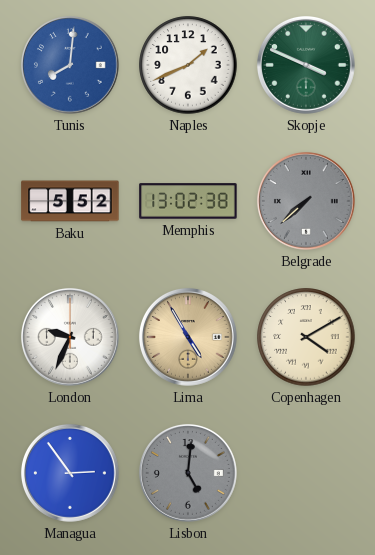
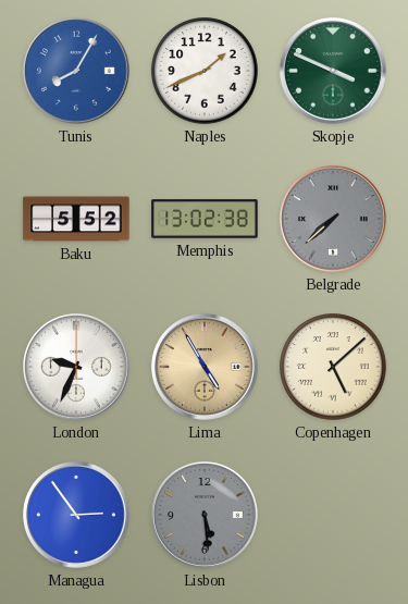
Tunis: 8:01 -> 8:05 (76, 71)
Copenhagen: 4:10 -> 5:08 (333, 367)
Lisbon: 5:01 -> 5:29 (205, 515)
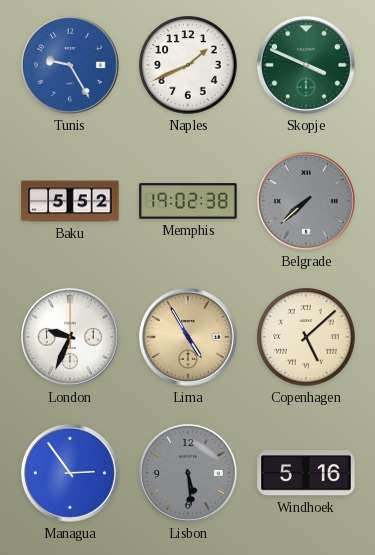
Tunis: 8:05 -> 9:25 (70, 65)
Memphis: 13:02 -> 19:02 (188, 201)
Windhoek: none -> 5:16 (306, 473)
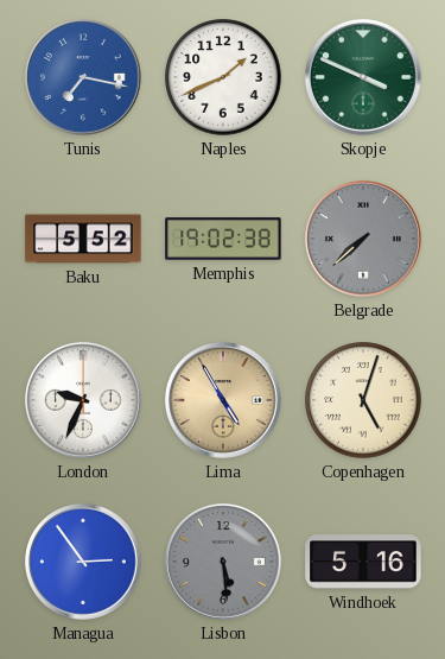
Tunis: 9:25 -> 7:17 (83, 77)
Copenhagen: 5:08 -> 5:03 (363, 400)
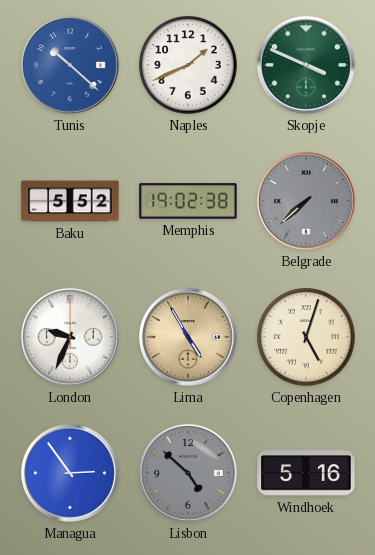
Tunis: 7:17 -> 10:22 (70, 65)
Lisbon: 5:29 -> 4:52 (188, 473)
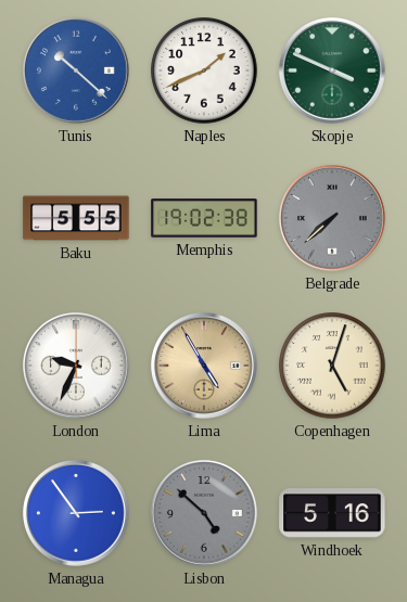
Baku: 5:52 -> 5:55 (76, 218)
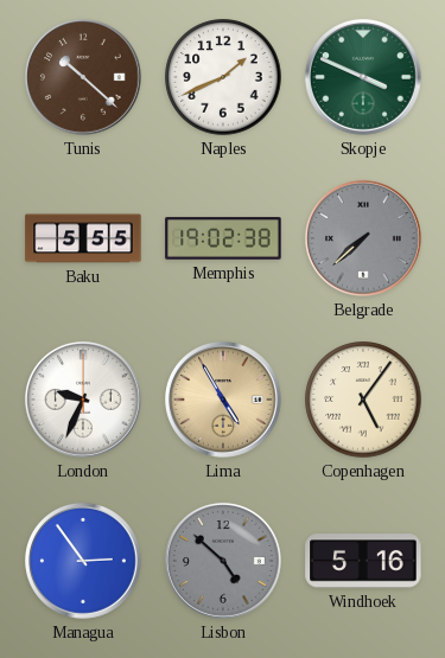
Tunis dial: blue -> brown (83, 77)
Copenhagen: 5:03 -> 5:06 (363, 400)
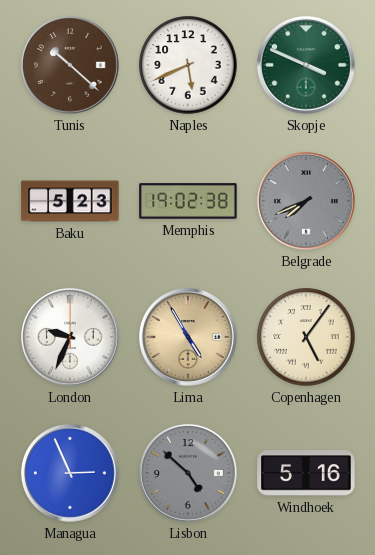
Naples: 1:41 -> 5:41 (188, 65)
Baku: 5:55 -> 5:23 (70, 201)
Belgrade: 7:38 -> 7:41 (306, 201)
Managua: 2:54 -> 2:56 (70, 473)
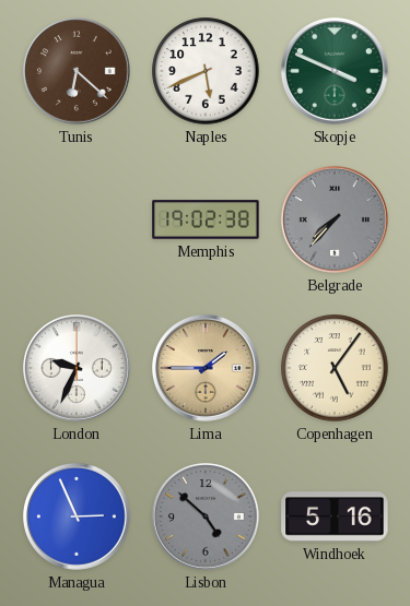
Tunis: 10:22 -> 6:22 (77, 71)
Baku: 5:23 -> none (70, 201)
Belgrade: 7:41 -> 7:37 (335, 219)
Lima: 4:55 -> 1:45 (206, 368)
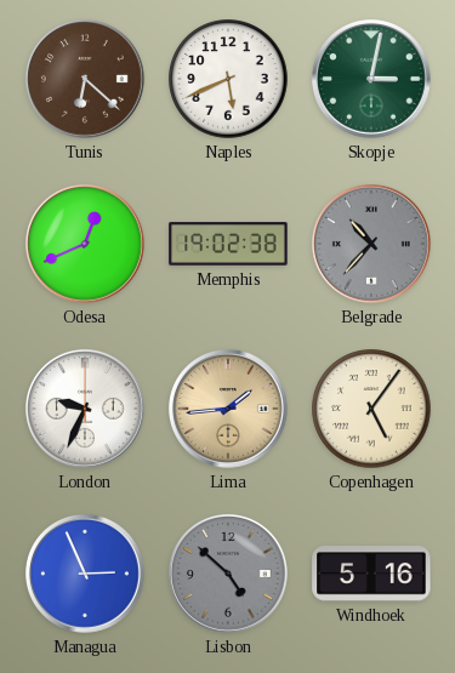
Skopje: 3:49 -> 3:02 (371, 79)
Odesa: none -> 12:41 (85, 244)
Belgrade: 7:37 -> 10:37 (371, 244)
Lima: 1:45 -> 1:44 (228, 409)
